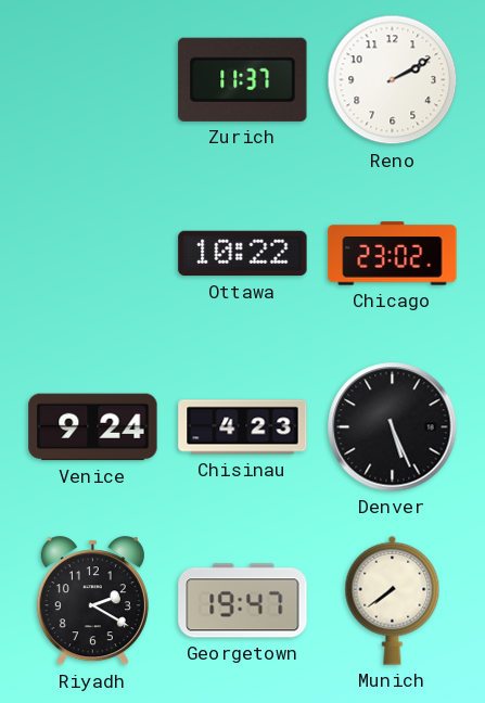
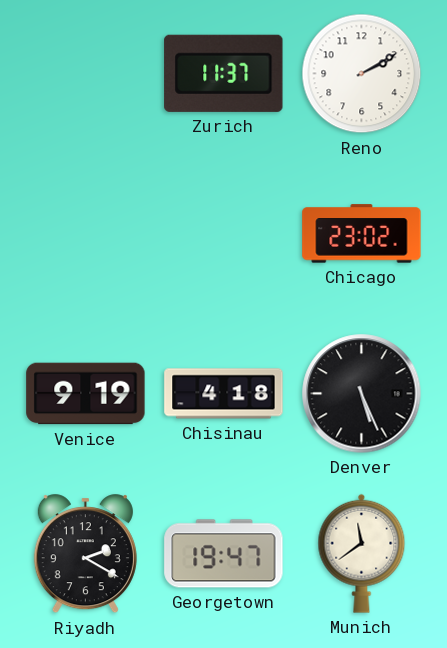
Ottawa: 10:22 -> none (243, 254)
Venice: 9:24 -> 9:19 (86, 394)
Chisinau: 4:23 -> 4:18 (224, 394)
Munich: 7:39 -> 11:39 (362, 553)
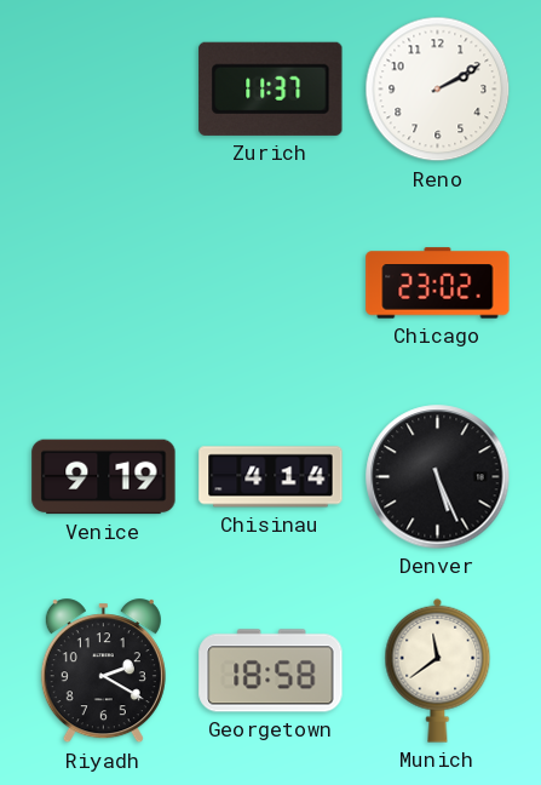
Chisinau: 4:18 -> 4:14 (271, 477)
Georgetown: 19:47 -> 18:58 (271, 671)
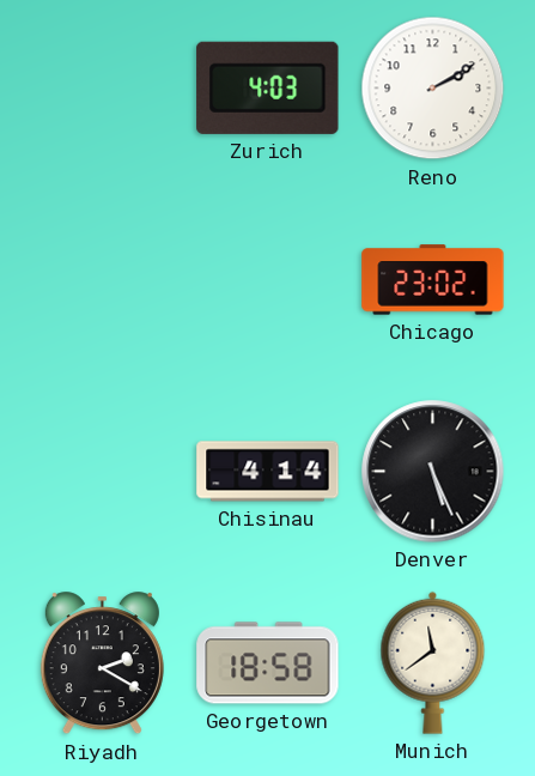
Zurich: 11:37 -> 4:03 (268, 87)
Venice: 9:19 -> none (104, 477)
